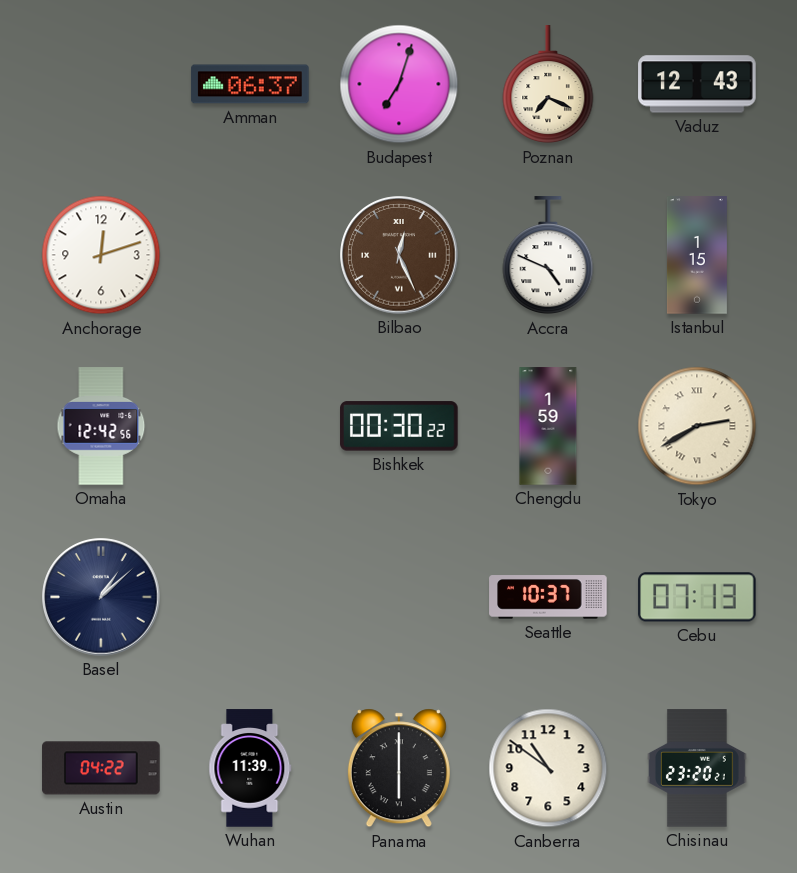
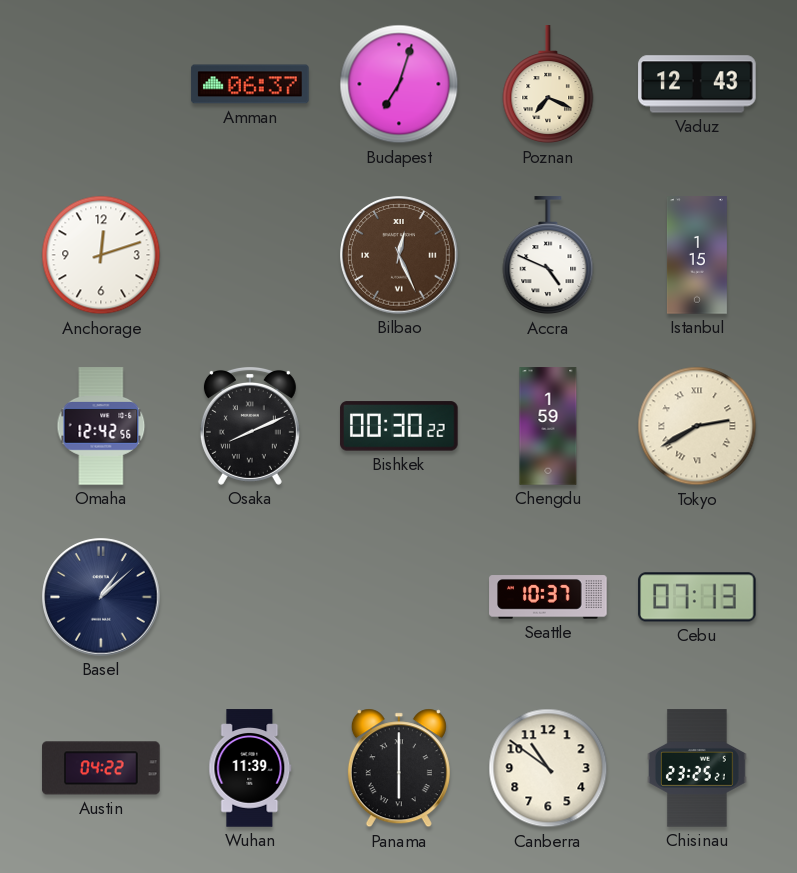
Osaka: none -> 8:11 (250, 427)
Chisinau: 23:20 -> 23:25 (698, 768)
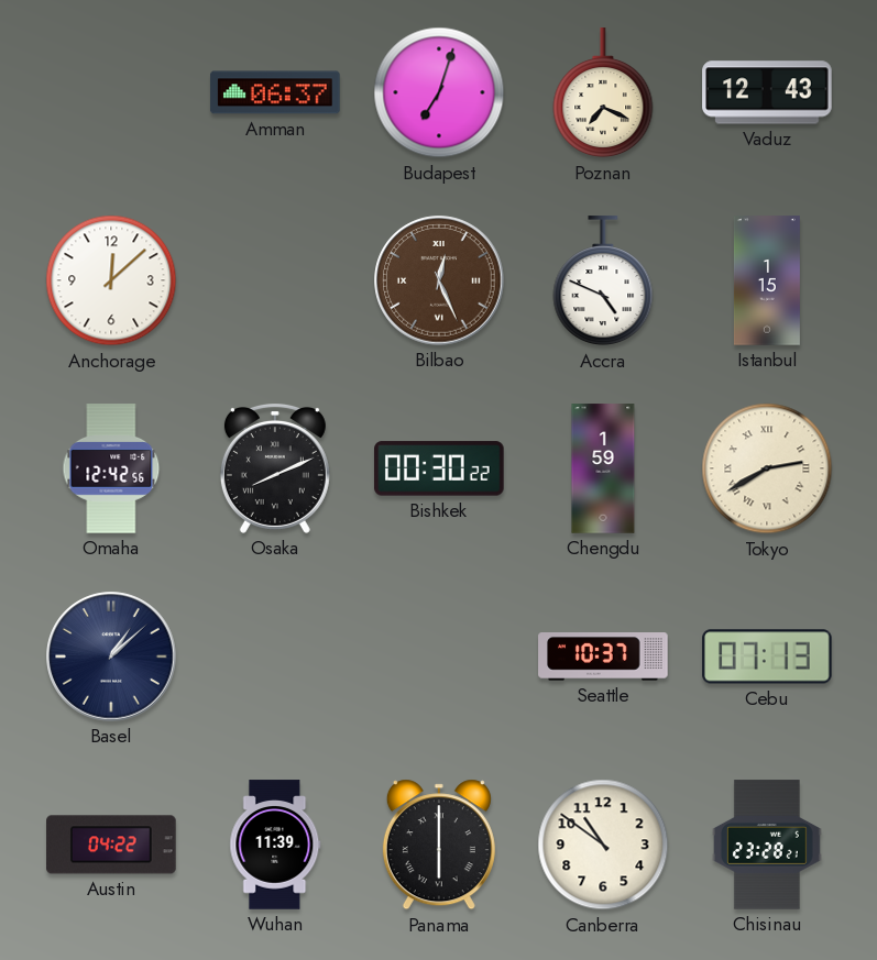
Anchorage: 12:12 -> 12:08 (111, 280)
Chisinau: 23:25 -> 23:28 (768, 845)
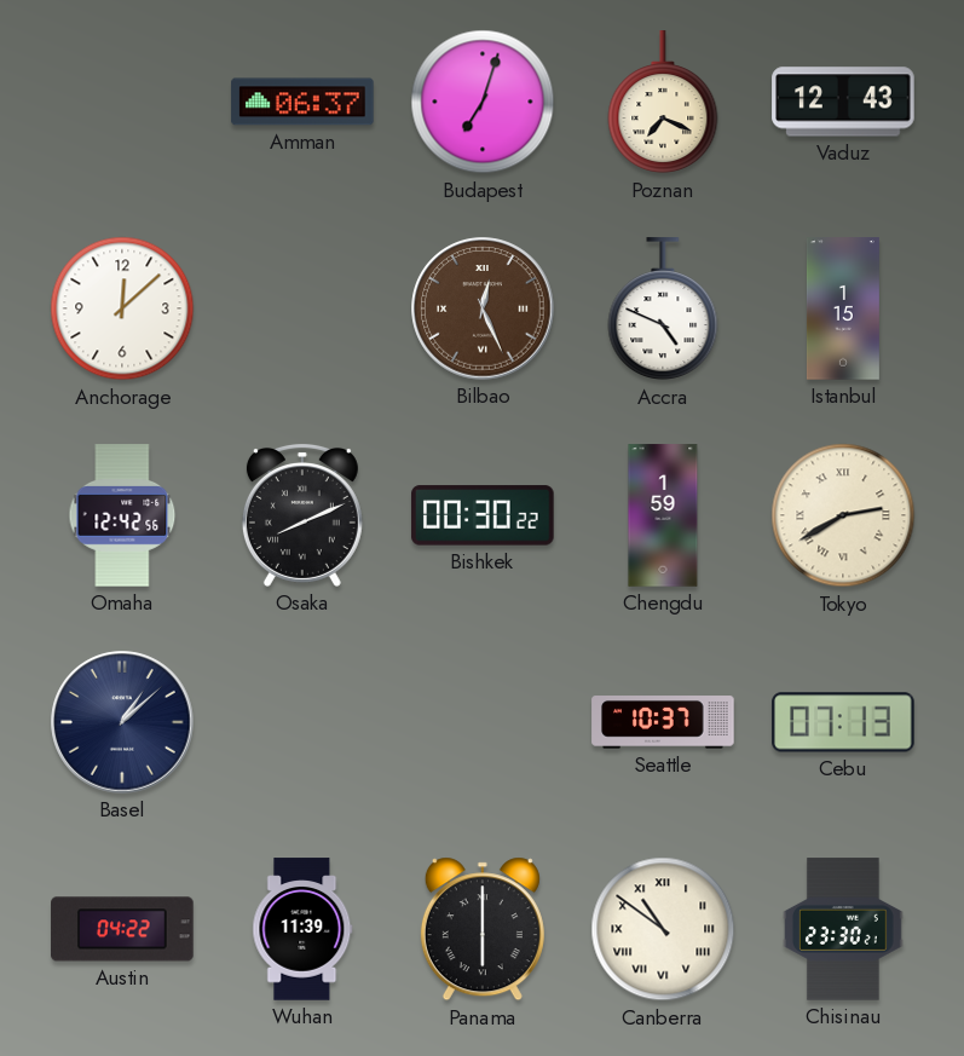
Canberra numerals: Arabic -> Roman (663, 929)
Chisinau: 23:28 -> 23:30 (844, 929)
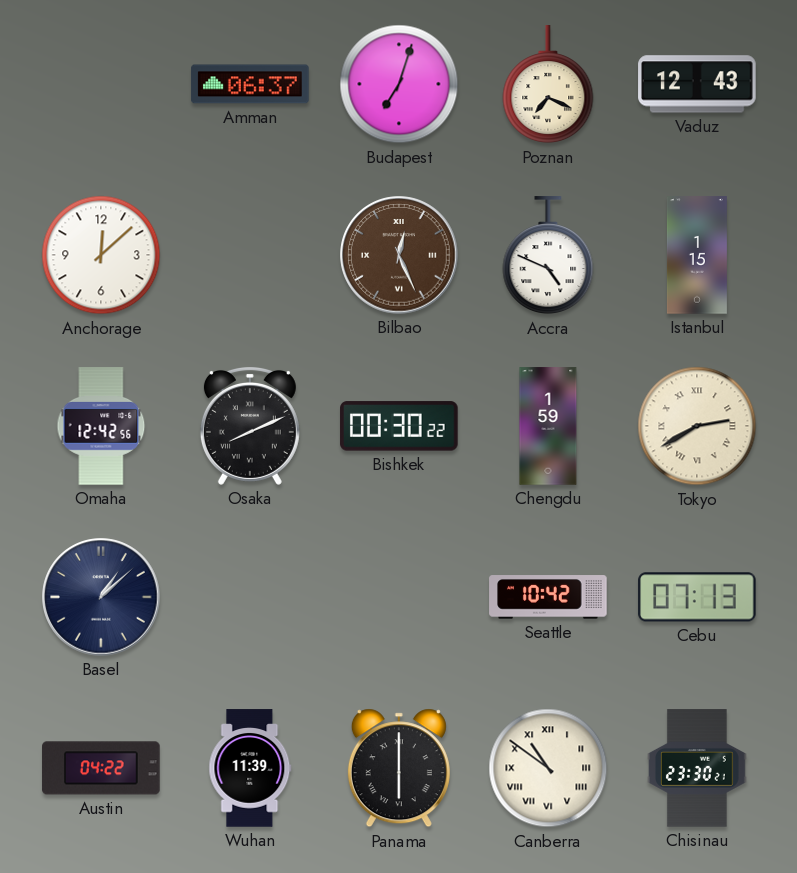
Seattle: 10:37 -> 10:42 (548, 597)
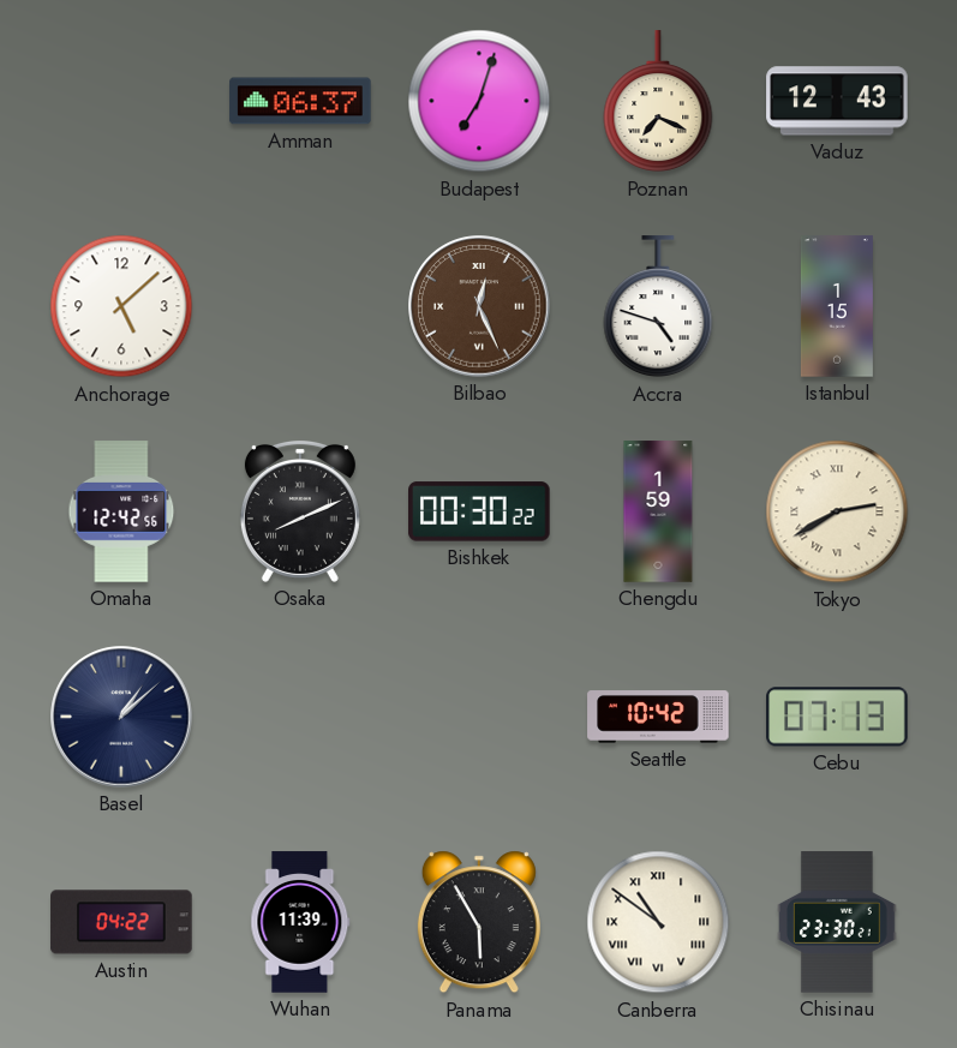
Anchorage: 12:08 -> 5:08 (121, 306)
Accra: 4:49 -> 4:48 (658, 307)
Panama: 6:00 -> 5:55 (479, 922)
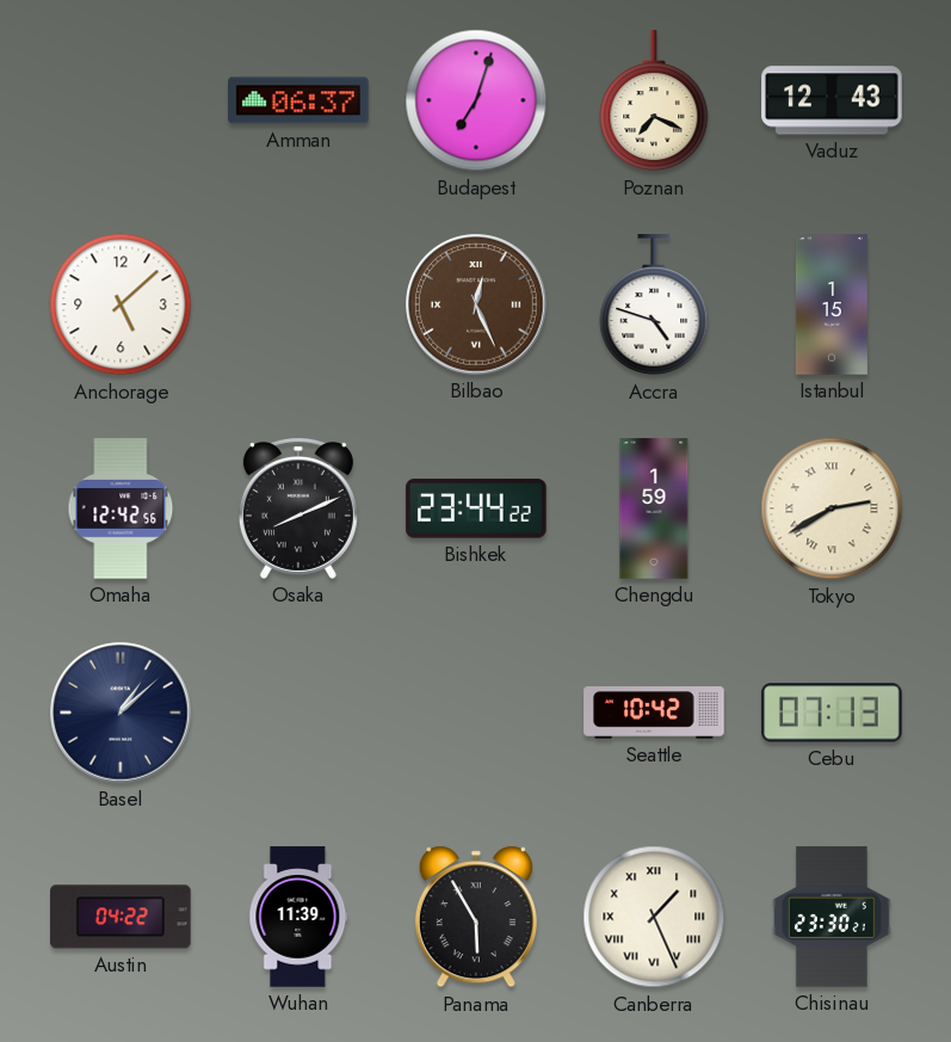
Bishkek: 00:30 -> 23:44 (476, 508)
Canberra: 10:51 -> 1:26 (654, 917)
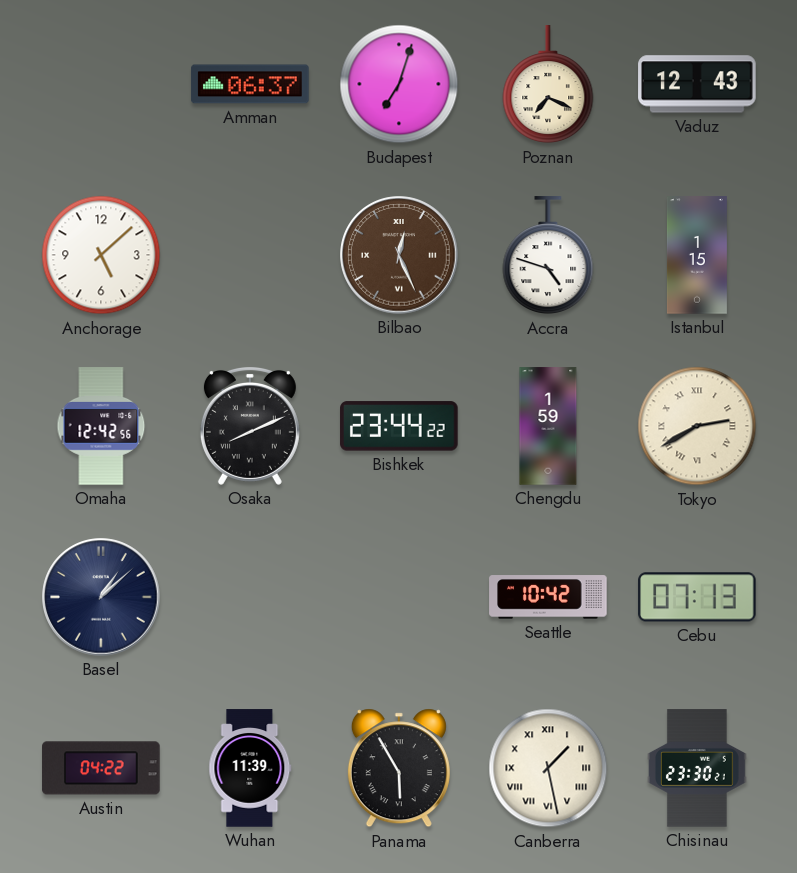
Canberra: 1:26 -> 1:28 (548, 768)
